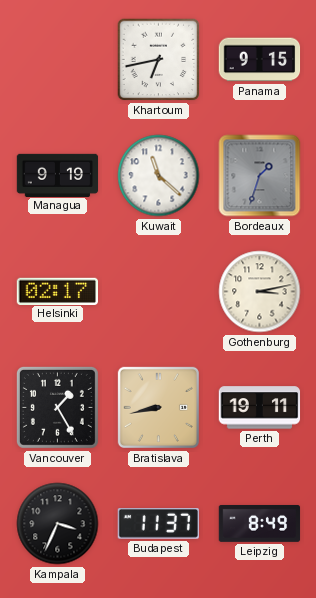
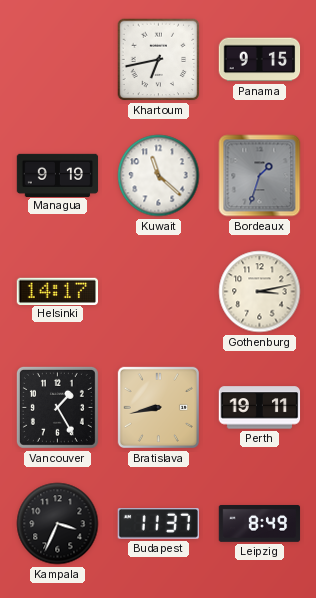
Helsinki: 02:17 -> 14:17 (57, 291)
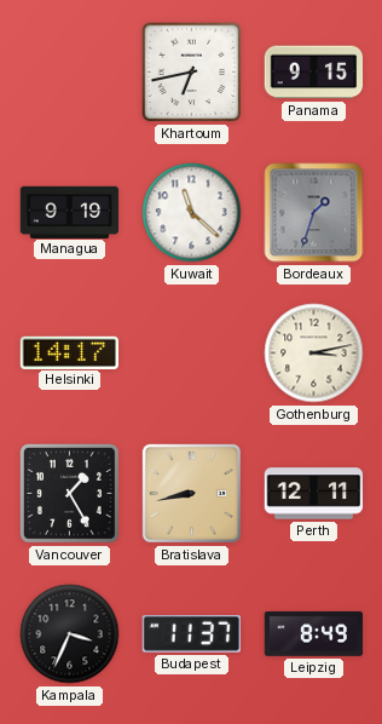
Perth: 19:11 -> 12:11 (314, 494)
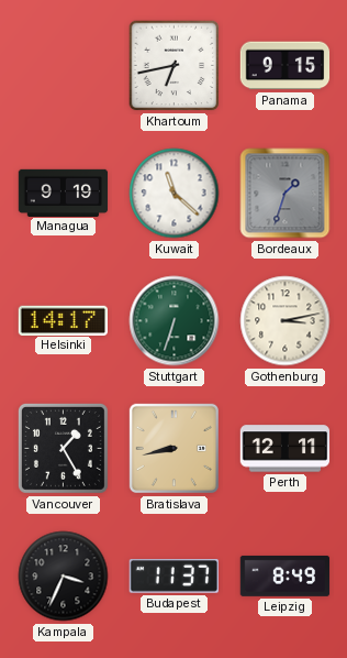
Stuttgart: none -> 6:33 (175, 321)
